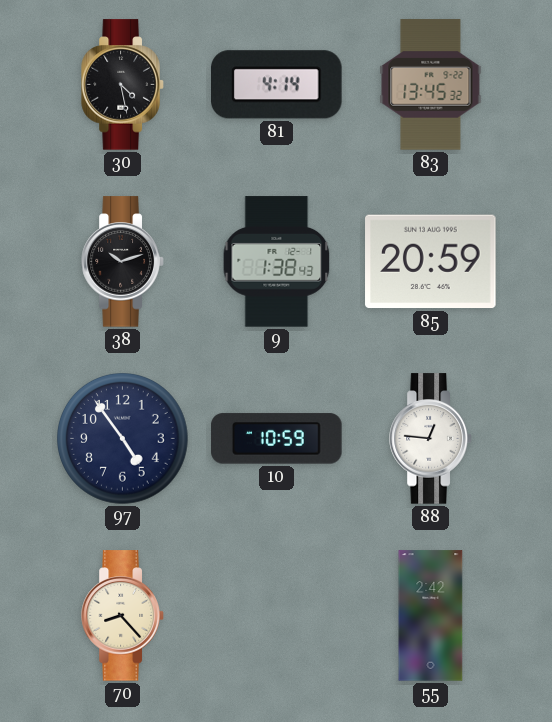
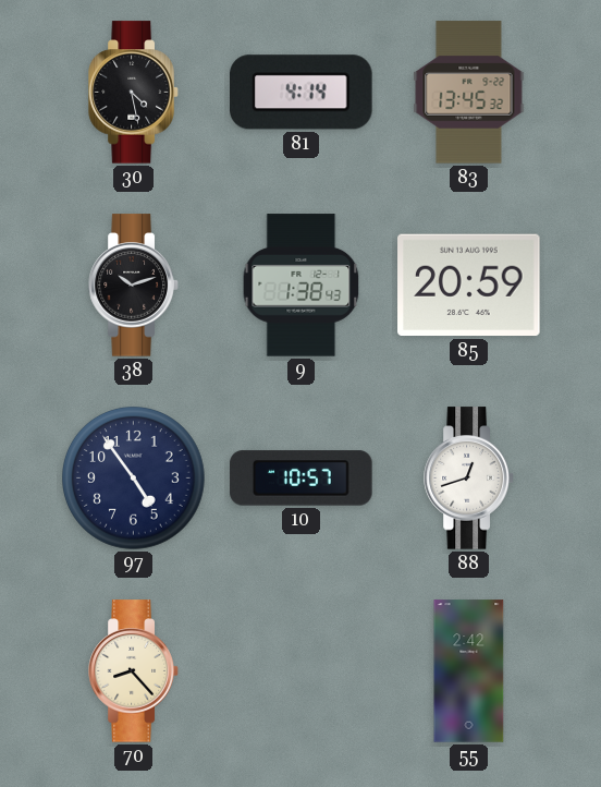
10: 10:59 -> 10:57 (302, 479)
88: 12:46 -> 12:42 (469, 479)
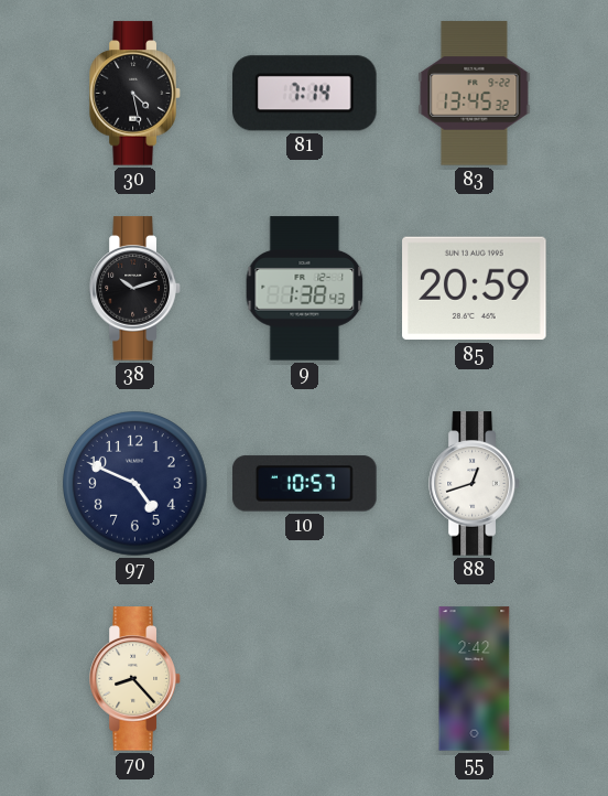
81: 4:14 -> 7:14 (305, 94)
97: 4:54 -> 4:49 (135, 484)
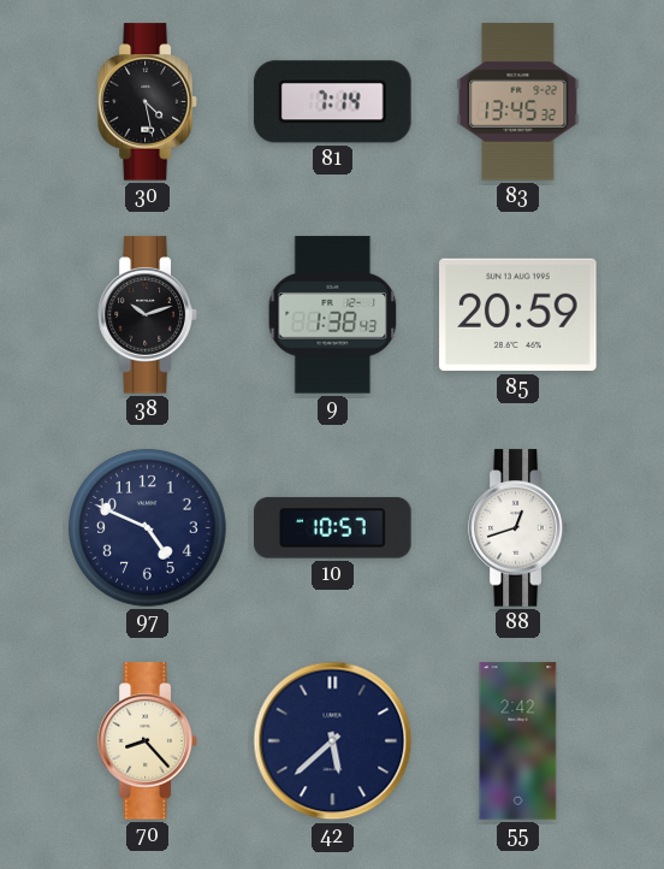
42: none -> 5:38 (333, 741)
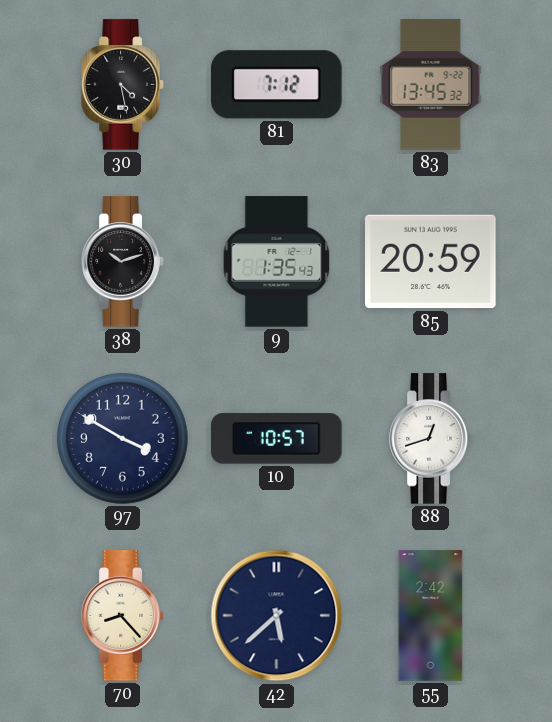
81: 7:14 -> 7:12 (277, 85)
9: 1:38 -> 1:35 (277, 262)
97: 4:49 -> 3:50 (123, 439)
